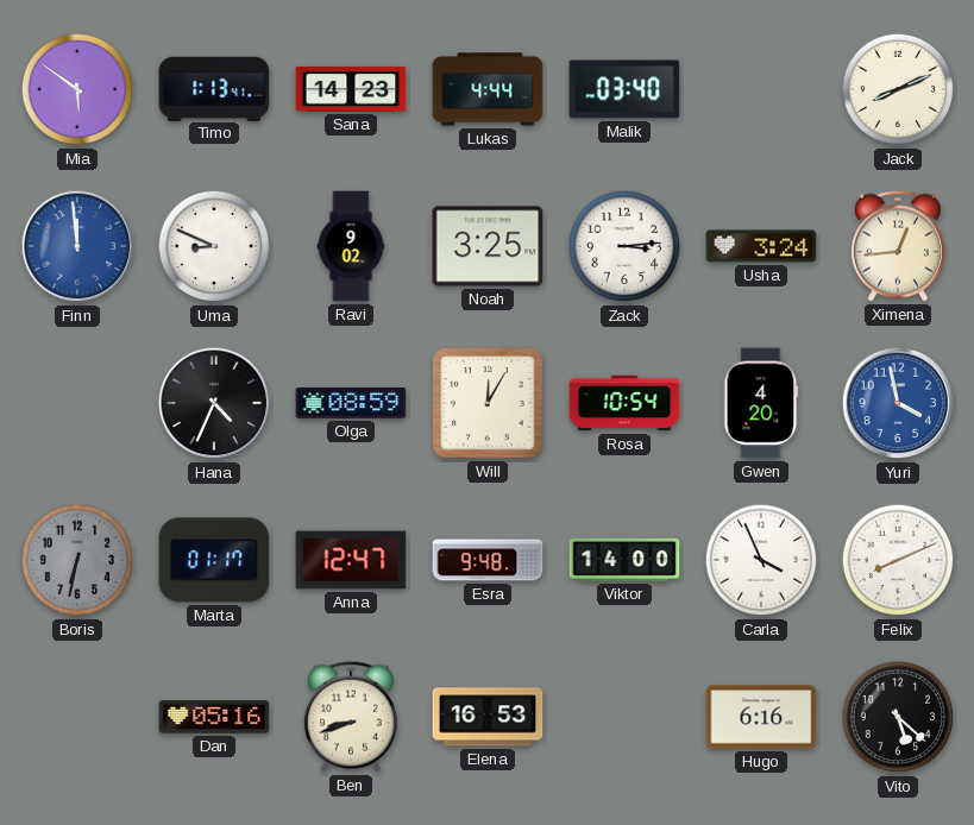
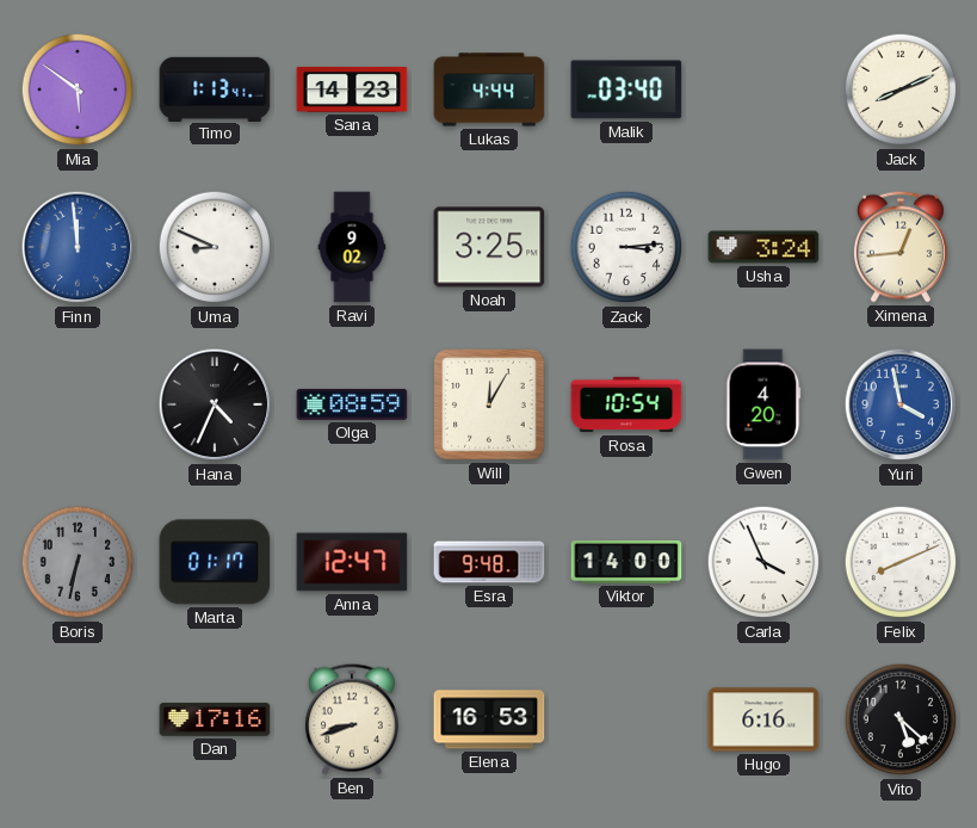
Dan: 05:16 -> 17:16 (215, 719)
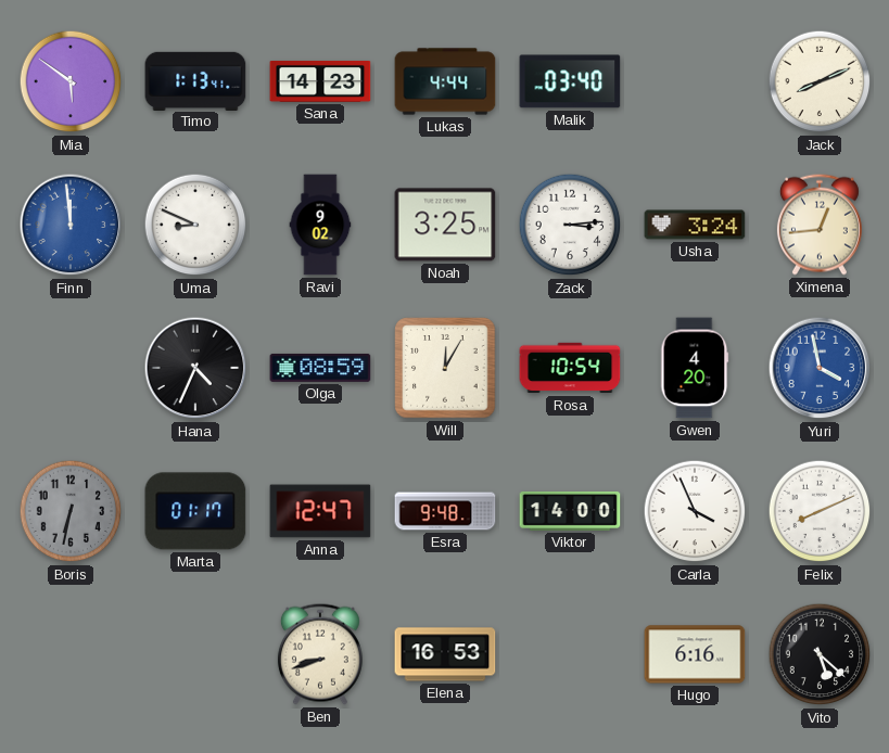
Dan: 17:16 -> none (215, 719)
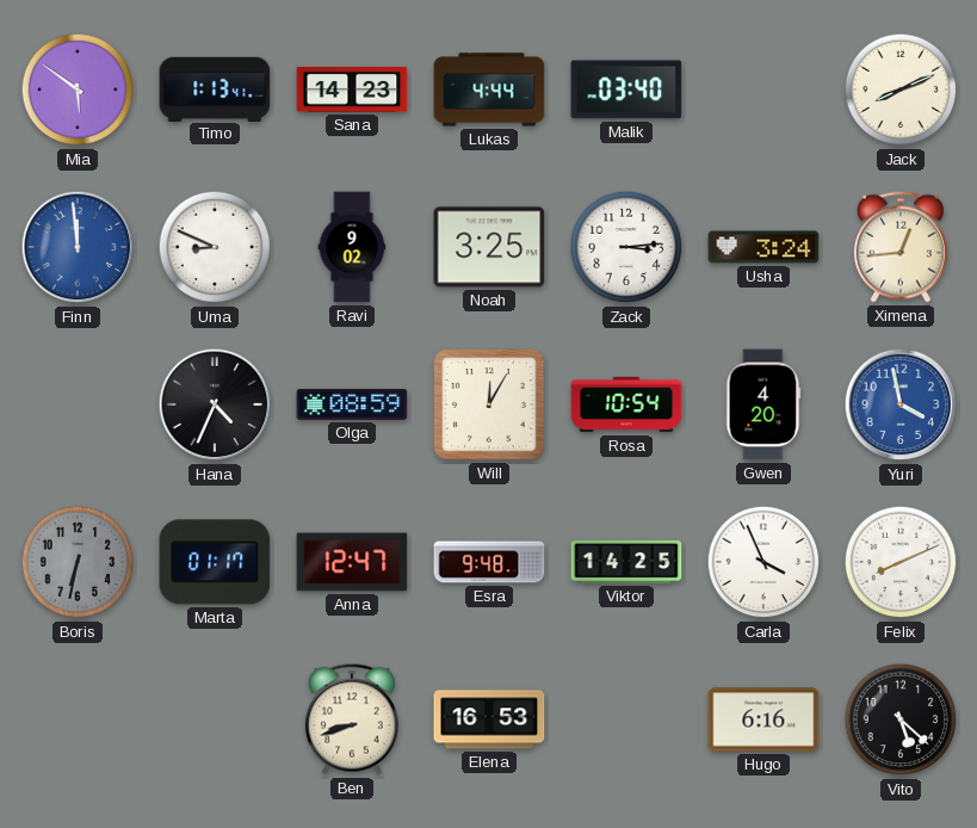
Viktor: 14:00 -> 14:25 (626, 562)
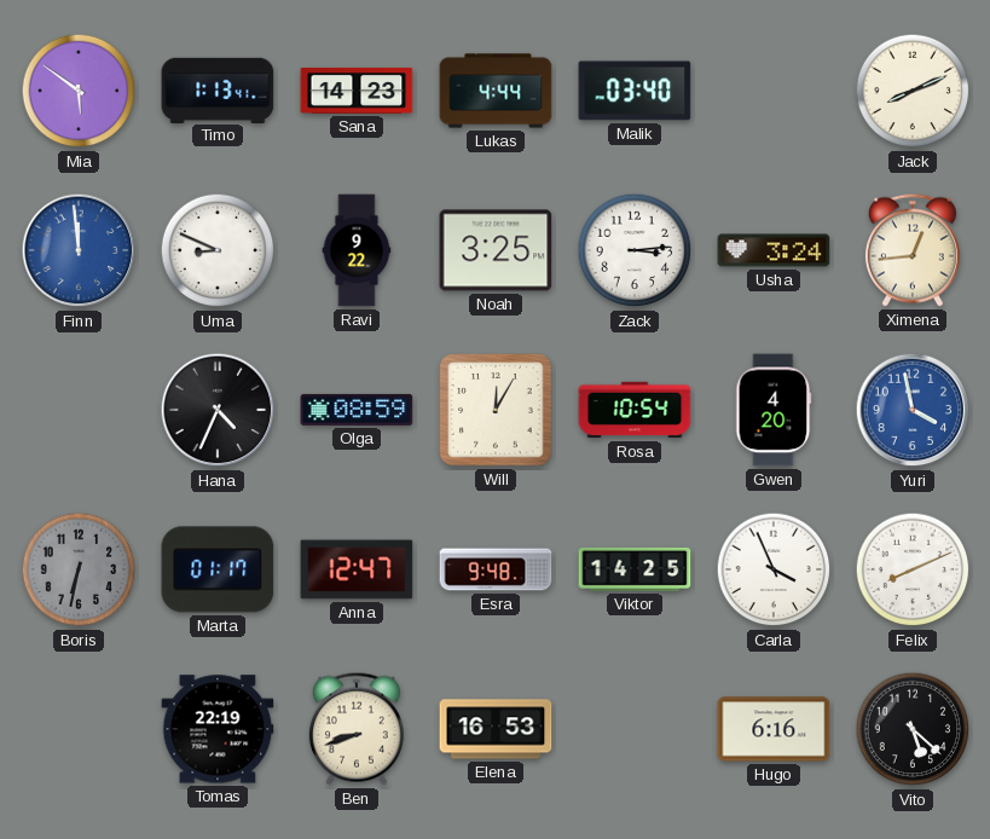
Ravi: 9:02 -> 9:22 (357, 250)
Tomas: none -> 22:19 (218, 729)
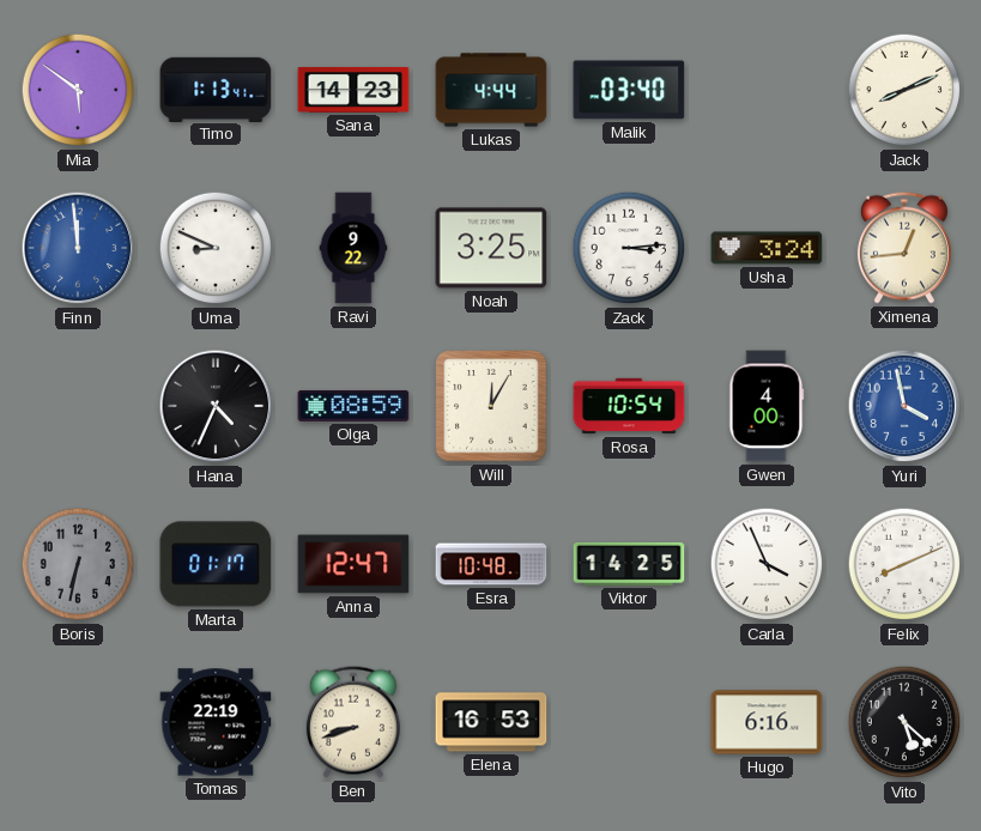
Gwen: 4:20 -> 4:00 (767, 406)
Esra: 9:48 -> 10:48 (491, 564)
